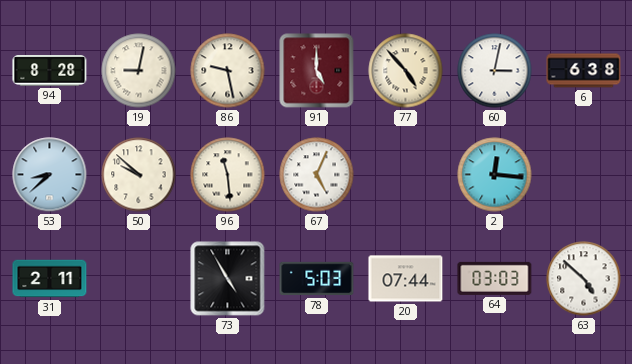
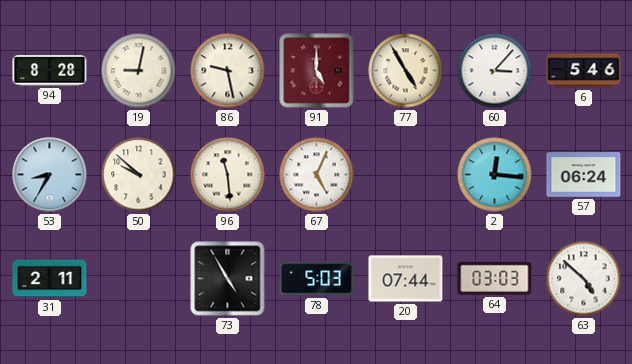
77: 4:53 -> 4:55 (406, 71)
60: 3:02 -> 3:07 (495, 71)
6: 6:38 -> 5:46 (584, 71)
53: 8:38 -> 8:35 (50, 175)
57: none -> 06:24 (584, 175)
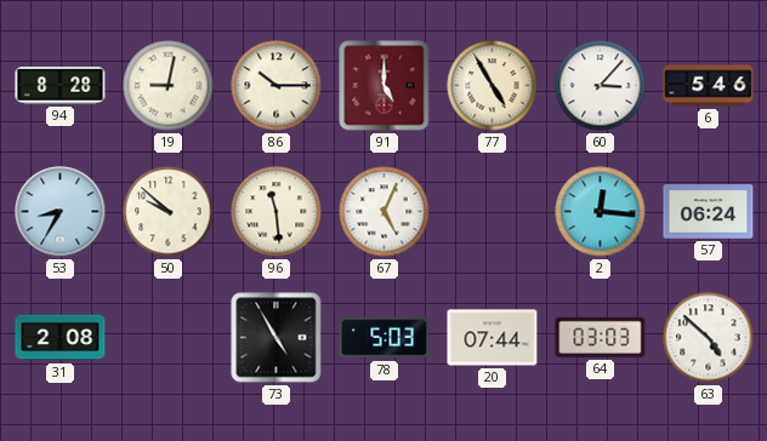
86: 9:28 -> 10:15 (277, 86)
31: 2:11 -> 2:08 (61, 338)
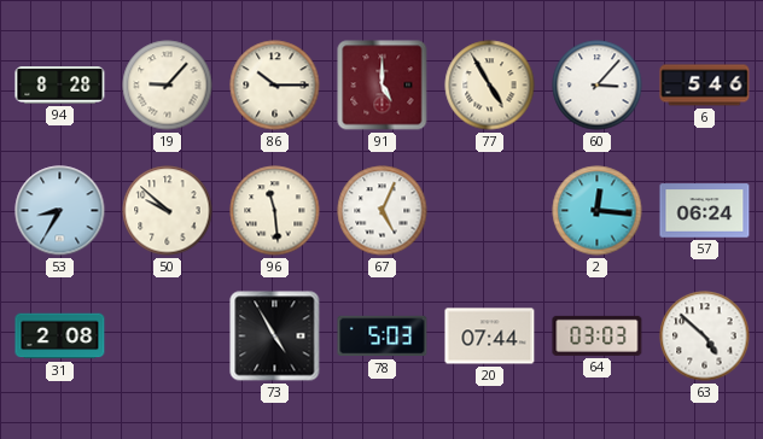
19: 9:02 -> 9:07 (168, 86)
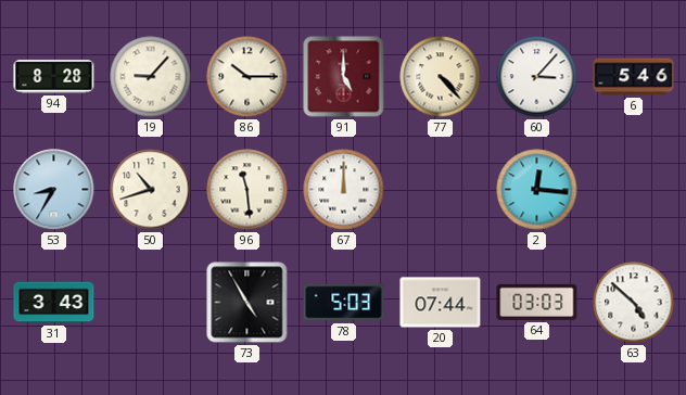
77: 4:55 -> 4:23 (441, 77)
50: 9:52 -> 10:42 (151, 190)
67: 5:04 -> 12:00 (344, 190)
57: 06:24 -> none (705, 211)
31: 2:08 -> 3:43 (54, 303)
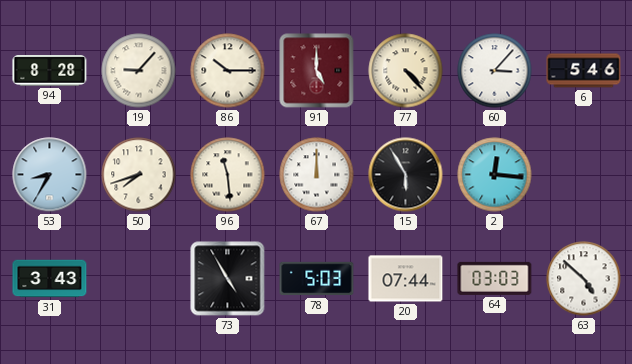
50: 10:42 -> 7:42 (139, 175)
15: none -> 5:55 (406, 175)
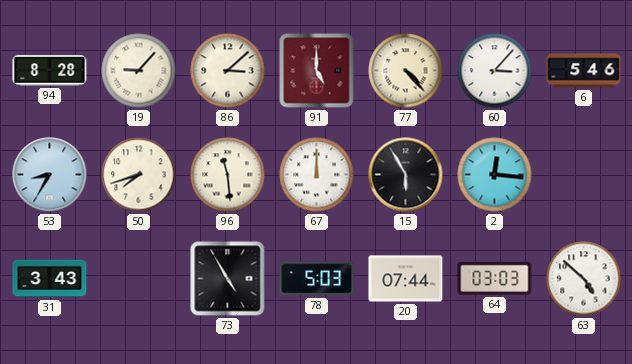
86: 10:15 -> 3:08 (228, 71)
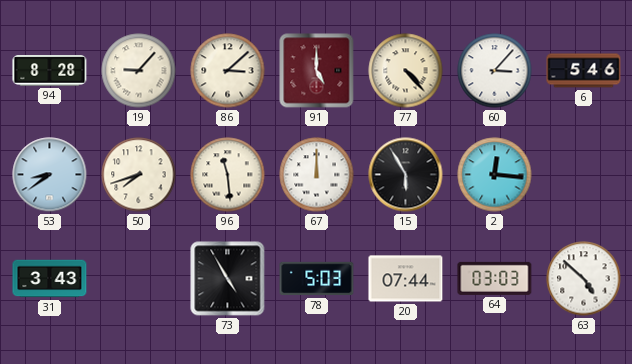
53: 8:35 -> 8:39 (50, 175)
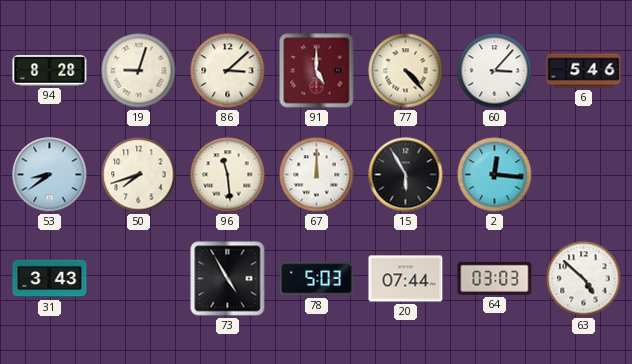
19: 9:07 -> 9:03 (139, 71)
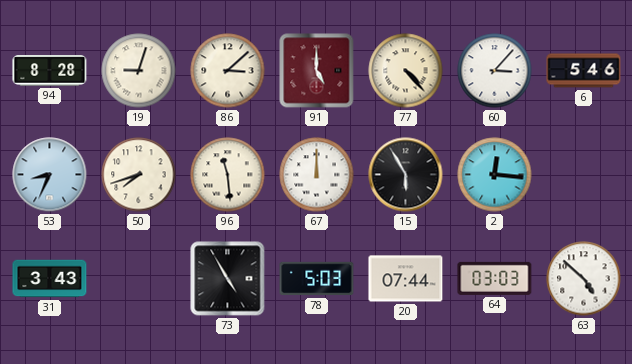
53: 8:39 -> 8:34 (50, 175)
